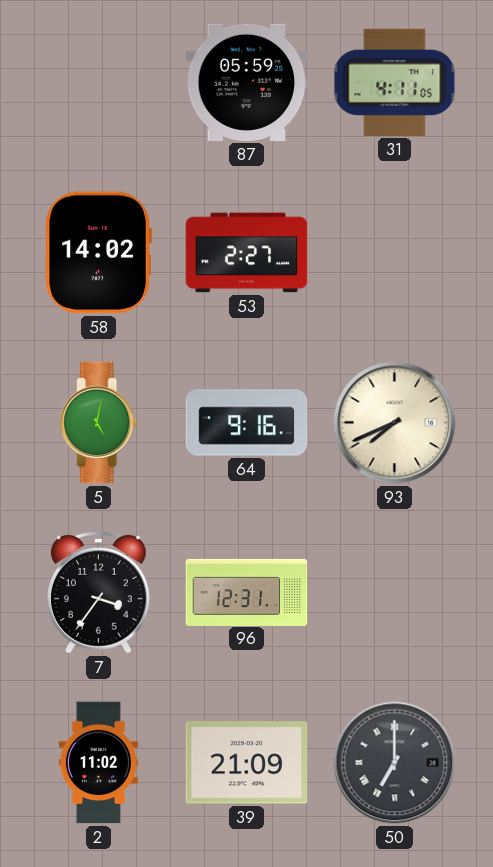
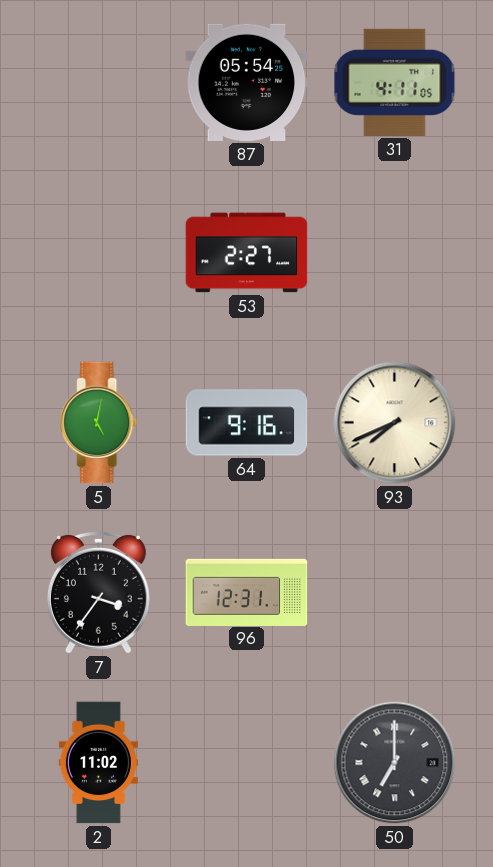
87: 05:59 -> 05:54 (247, 82)
58: 14:02 -> none (98, 253)
39: 21:09 -> none (247, 763)
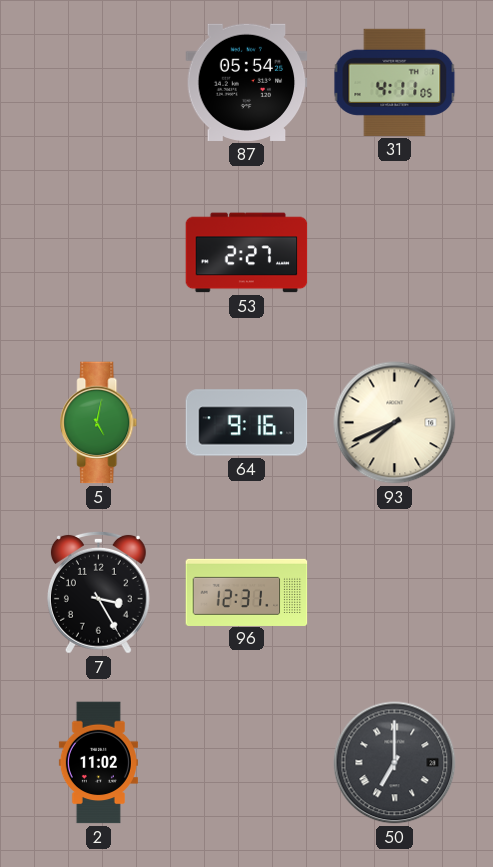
7: 3:36 -> 3:25 (98, 592)
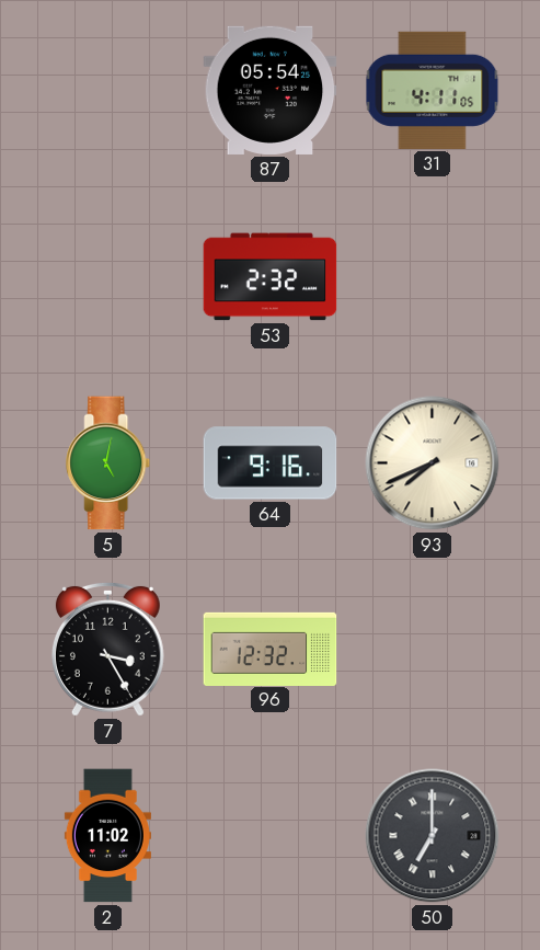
53: 2:27 -> 2:32 (271, 277)
96: 12:31 -> 12:32 (271, 649)
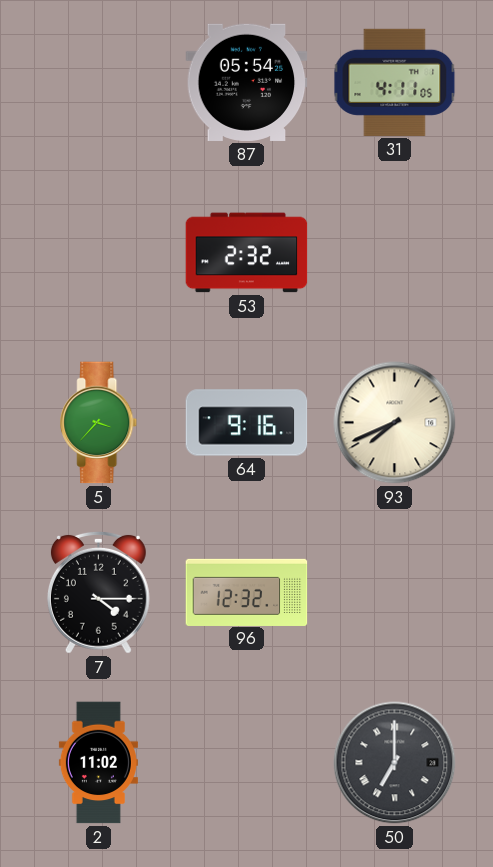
5: 5:02 -> 3:37 (99, 423)
7: 3:25 -> 4:15 (98, 592)
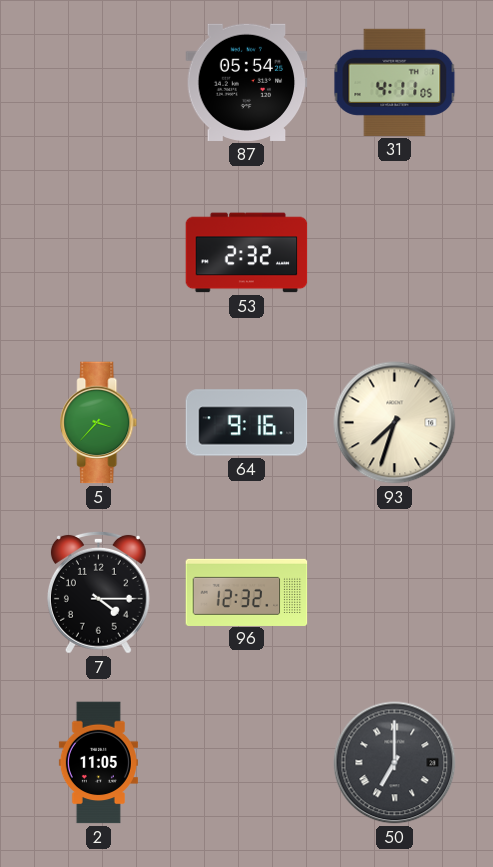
93: 7:41 -> 7:33 (395, 423)
2: 11:02 -> 11:05 (98, 763)
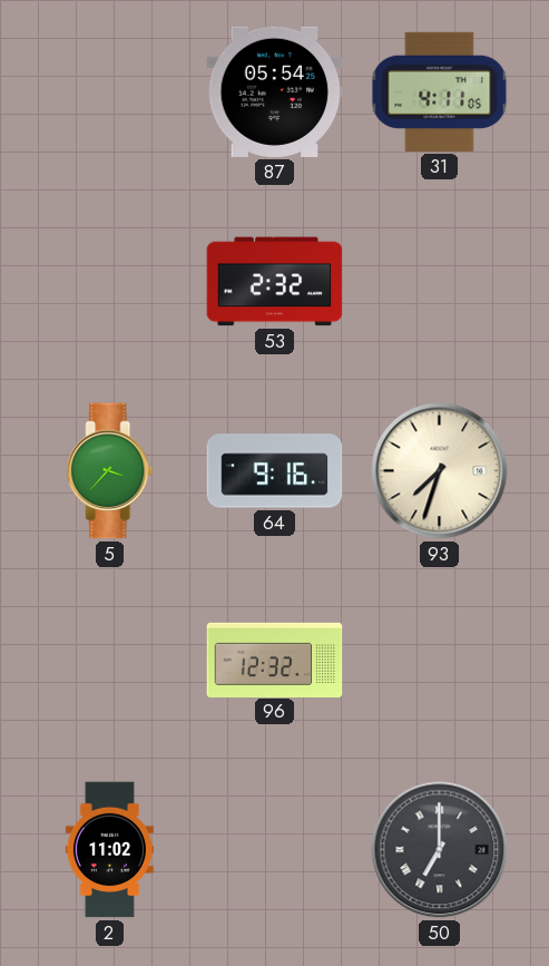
7: 4:15 -> none (98, 592)
2: 11:05 -> 11:02 (109, 850)
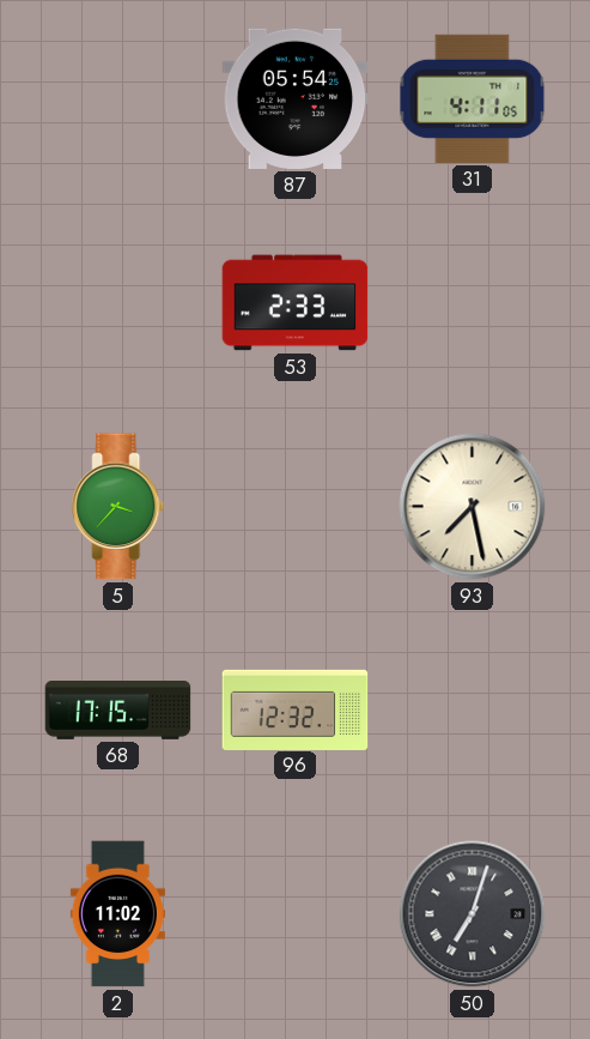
53: 2:32 -> 2:33 (296, 303)
64: 9:16 -> none (275, 471)
93: 7:33 -> 7:28 (473, 507)
68: none -> 17:15 (118, 711)
50: 7:00 -> 7:03 (473, 914)
